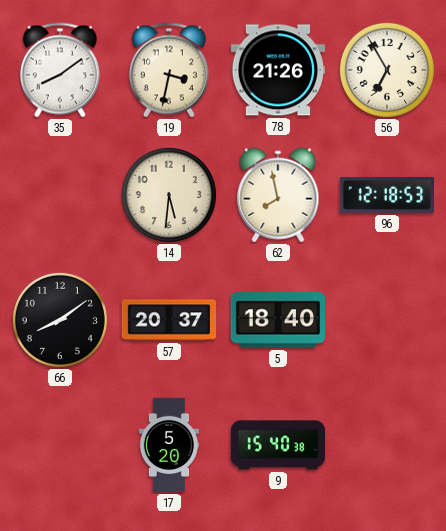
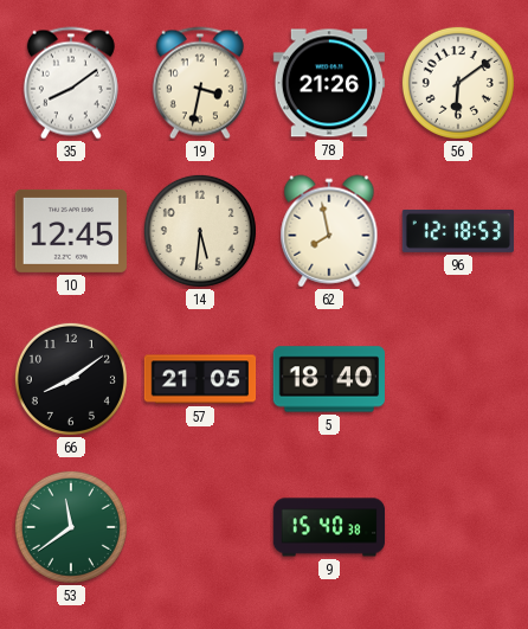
56: 6:55 -> 6:09 (458, 83)
10: none -> 12:45 (70, 231)
57: 20:37 -> 21:05 (200, 379)
53: none -> 11:39 (71, 527)
17: 5:20 -> none (169, 445)
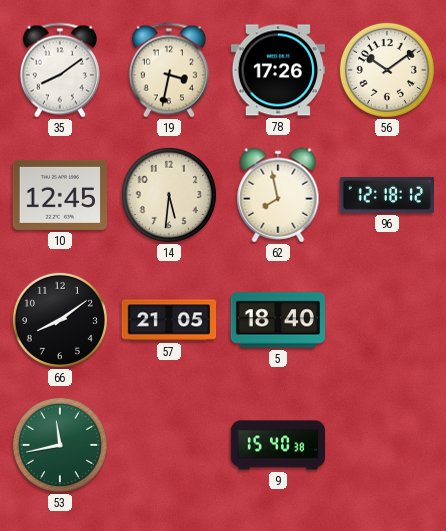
78: 21:26 -> 17:26 (277, 70)
56: 6:09 -> 10:09 (387, 70)
96: 12:18:53 -> 12:18:12 (386, 195)
53: 11:39 -> 11:43 (60, 445)
